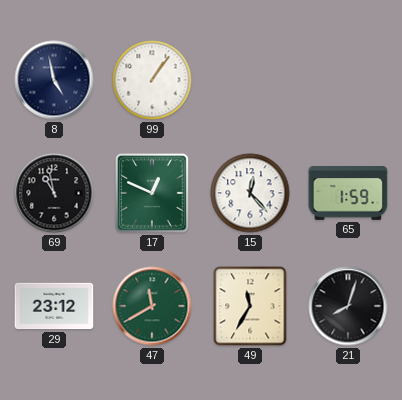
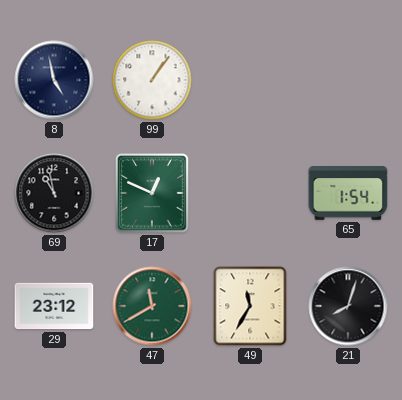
15: 12:23 -> none (250, 193)
65: 1:59 -> 1:54 (348, 194)
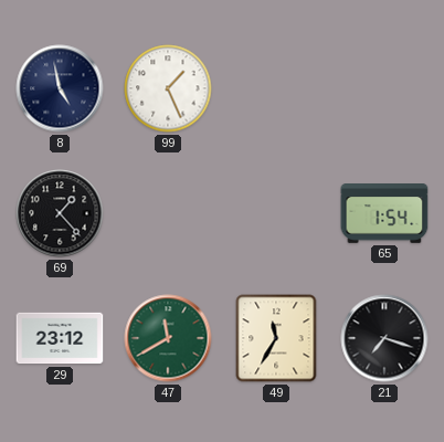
99: 1:06 -> 1:26 (168, 88)
69: 10:58 -> 1:23 (60, 213)
17: 12:49 -> none (152, 193)
21: 8:03 -> 7:18 (384, 338)
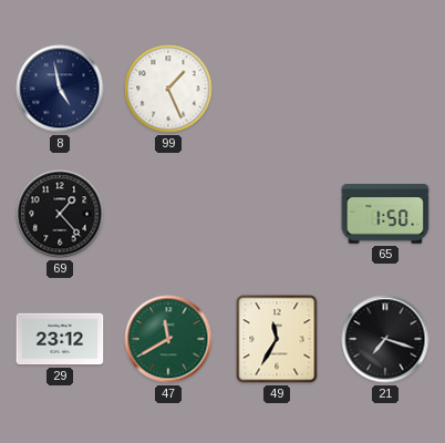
65: 1:54 -> 1:50 (385, 215)
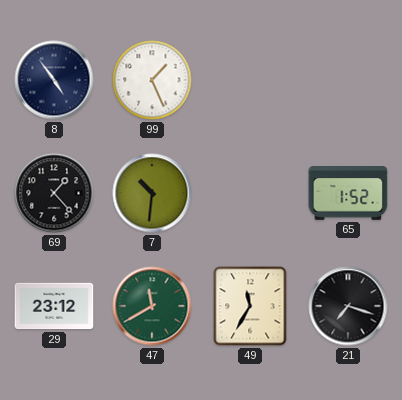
8: 4:58 -> 4:54 (54, 80)
7: none -> 10:31 (152, 193)
65: 1:50 -> 1:52 (348, 194)
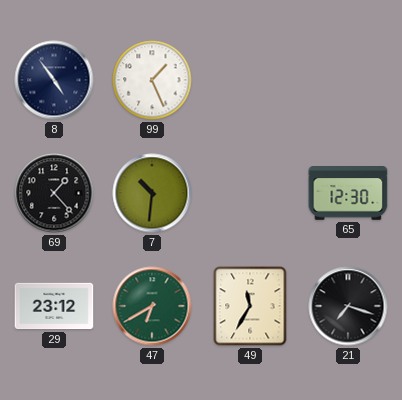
65: 1:52 -> 12:30 (348, 194)
47: 11:40 -> 6:40 (152, 306)
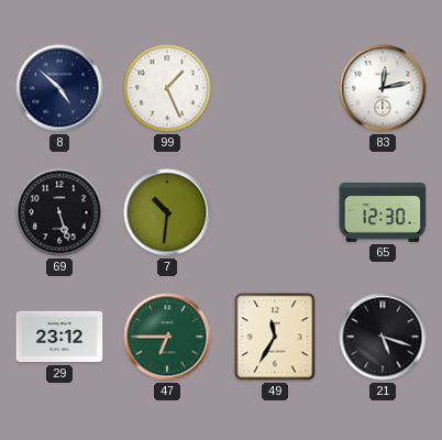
8: 4:54 -> 4:52 (59, 88)
83: none -> 12:13 (383, 88)
69: 1:23 -> 5:27 (59, 212)
47: 6:40 -> 6:45 (167, 337)
21: 7:18 -> 5:18 (383, 337)
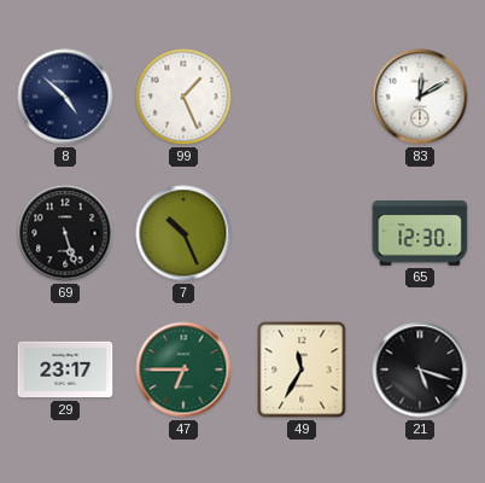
83: 12:13 -> 12:10 (420, 97)
7: 10:31 -> 10:26 (183, 233)
29: 23:12 -> 23:17 (65, 369)
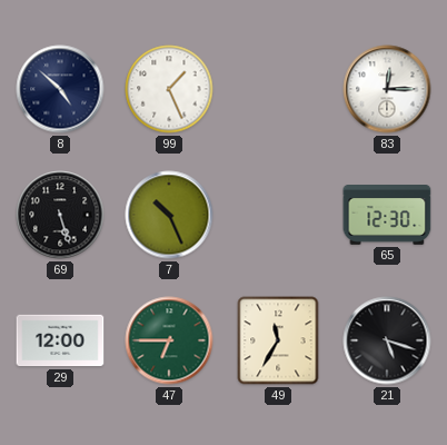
83: 12:10 -> 12:15 (387, 89)
29: 23:17 -> 12:00 (60, 340)
